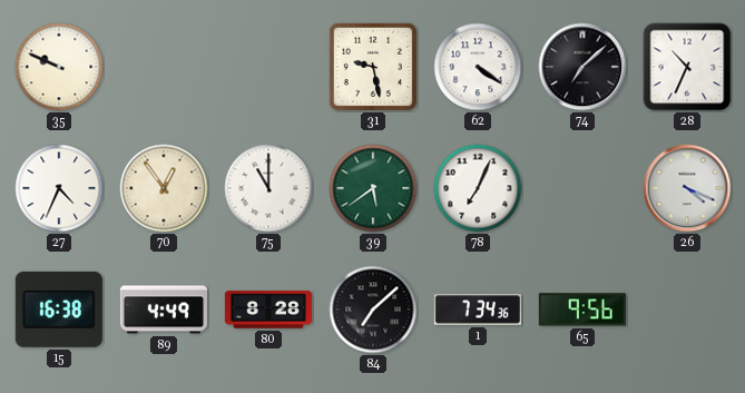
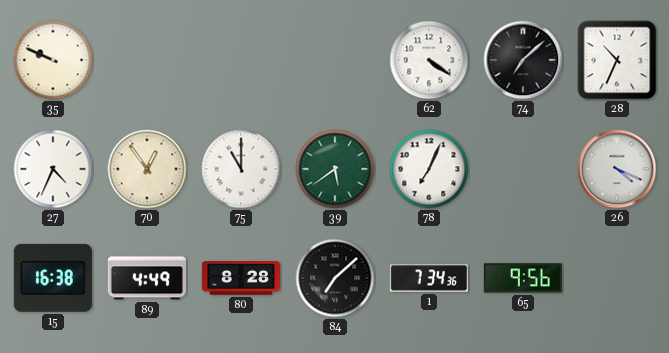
31: 9:28 -> none (373, 67)
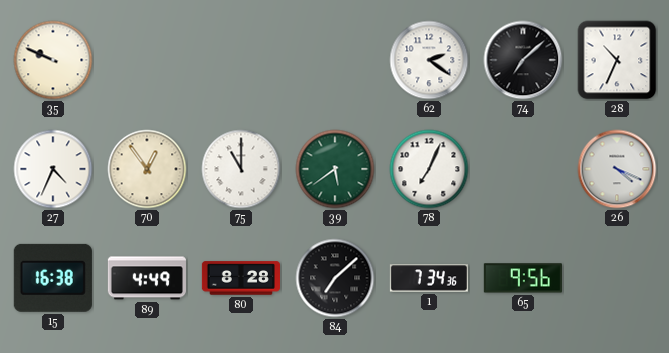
62: 4:21 -> 2:21 (429, 60)
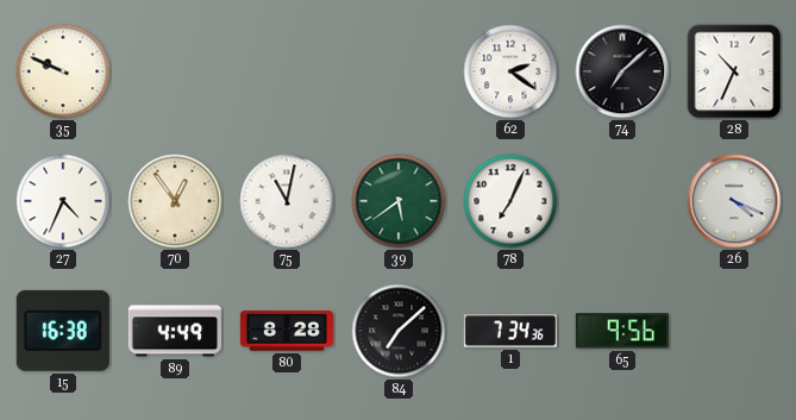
75: 11:00 -> 11:02 (287, 201)
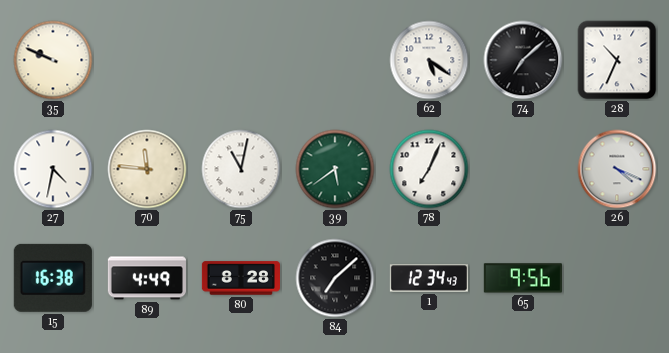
62: 2:21 -> 5:21 (429, 60)
27: 4:34 -> 4:32 (53, 169)
70: 12:54 -> 11:46 (147, 169)
1: 7:34 -> 12:34 (429, 278)
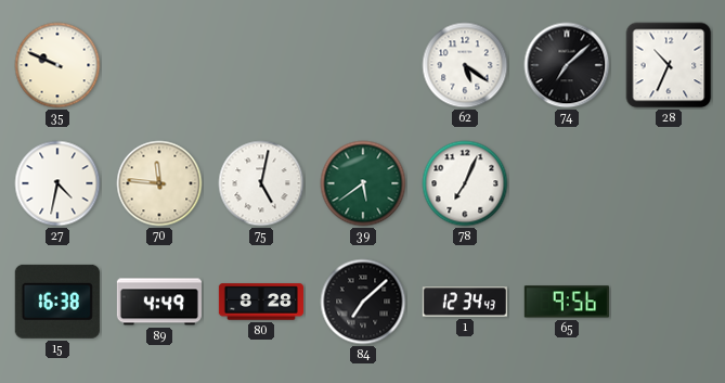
75: 11:02 -> 5:02 (261, 183)
26: 4:19 -> none (617, 169)
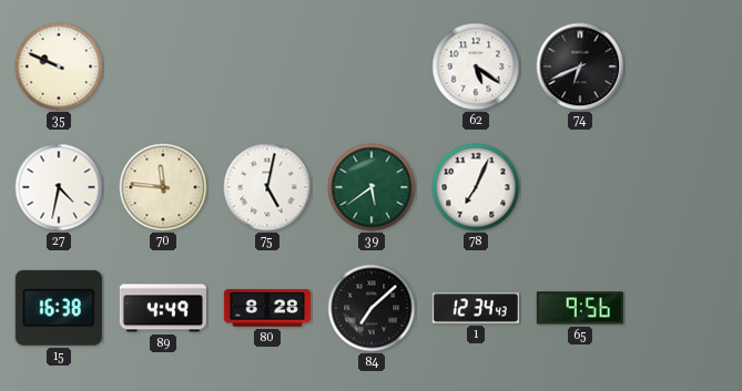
74: 7:08 -> 6:41 (580, 66)
28: 10:34 -> none (669, 65)
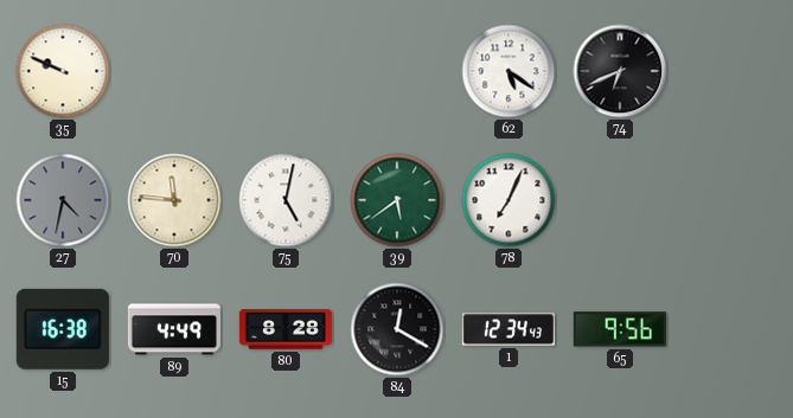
27 dial: white -> grey (63, 200)
84: 7:08 -> 12:20 (397, 329)
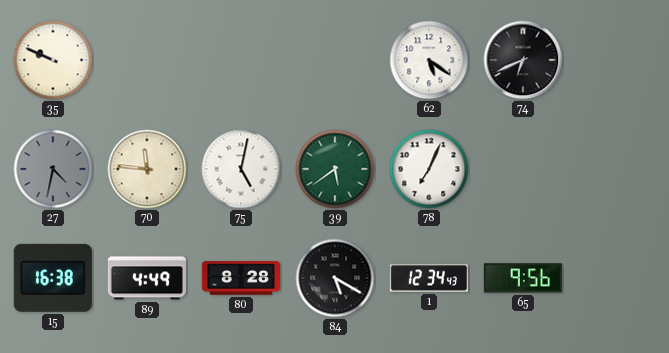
84: 12:20 -> 5:20 (335, 278)
